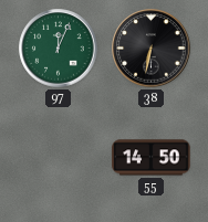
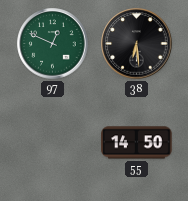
97: 12:04 -> 12:49 (53, 44)
38: 6:32 -> 6:29 (137, 44)
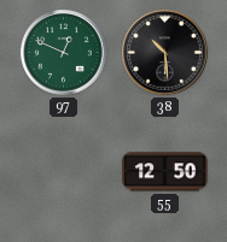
38: 6:29 -> 10:29 (165, 53)
55: 14:50 -> 12:50 (165, 172)
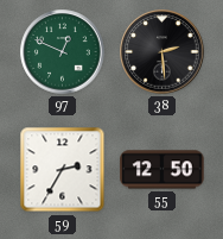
38: 10:29 -> 2:29 (163, 52)
59: none -> 2:35 (63, 170)
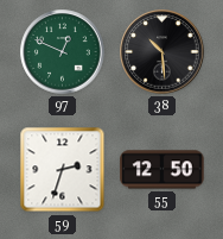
38: 2:29 -> 10:29 (163, 52)
59: 2:35 -> 2:33 (63, 170)
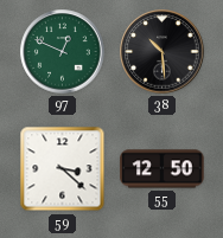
59: 2:33 -> 3:22 (63, 169)
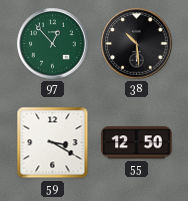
97: 12:49 -> 12:53 (53, 44)
59: 3:22 -> 3:20 (53, 143)
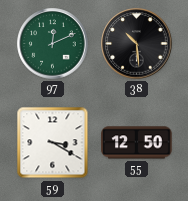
97: 12:53 -> 12:11 (53, 44)
